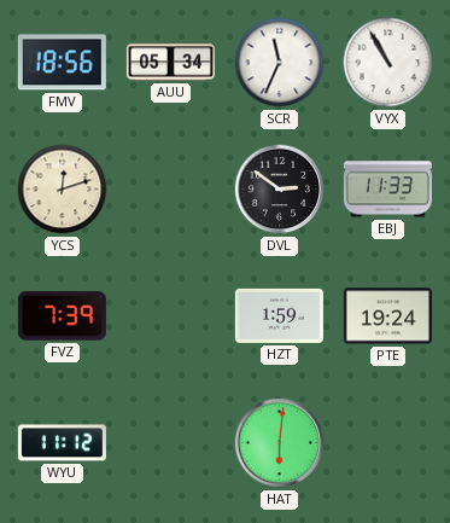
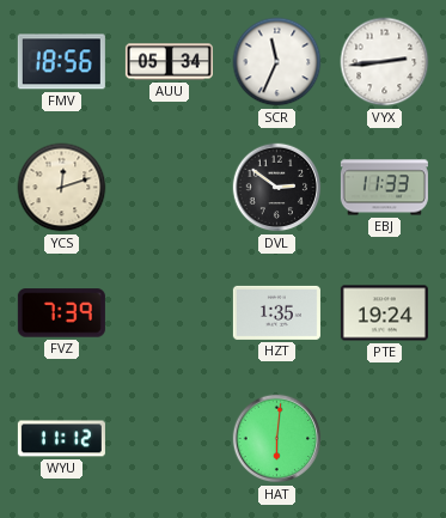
VYX: 10:55 -> 2:44 (385, 62)
HZT: 1:59 -> 1:35 (276, 312)
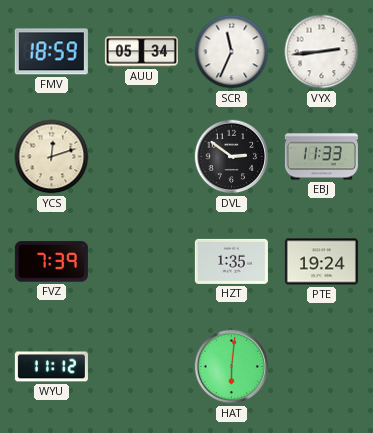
FMV: 18:56 -> 18:59 (51, 52)
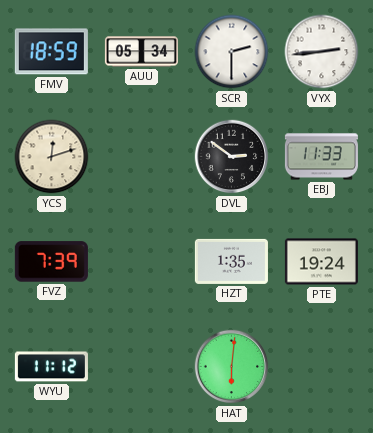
SCR: 11:34 -> 2:30 (232, 52)
